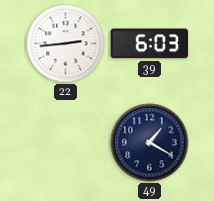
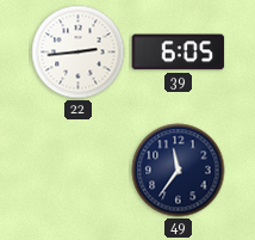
39: 6:03 -> 6:05 (179, 53)
49: 1:20 -> 11:36 (179, 171)
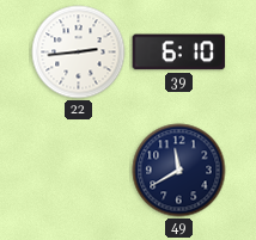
39: 6:05 -> 6:10 (179, 53)
49: 11:36 -> 11:40 (179, 171)
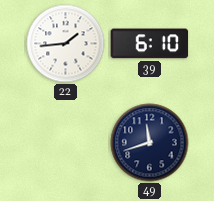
22: 2:44 -> 1:44 (66, 44)
49: 11:40 -> 11:42 (150, 143)
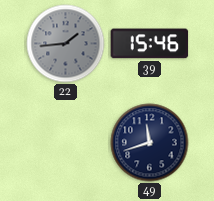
22 dial: white -> grey (66, 44)
39: 6:10 -> 15:46 (150, 44)
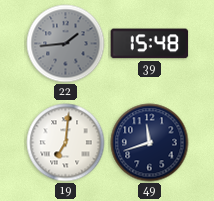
39: 15:46 -> 15:48 (150, 44)
19: none -> 7:01 (66, 143)
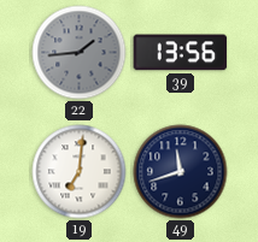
39: 15:48 -> 13:56 (181, 53)
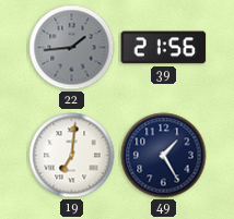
39: 13:56 -> 21:56 (164, 48)
49: 11:42 -> 1:25 (164, 156)
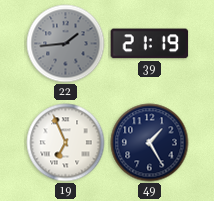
39: 21:56 -> 21:19 (150, 44)
19: 7:01 -> 6:56 (66, 143)
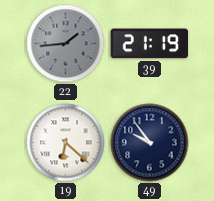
19: 6:56 -> 6:22 (66, 143)
49: 1:25 -> 9:54 (150, 143)
